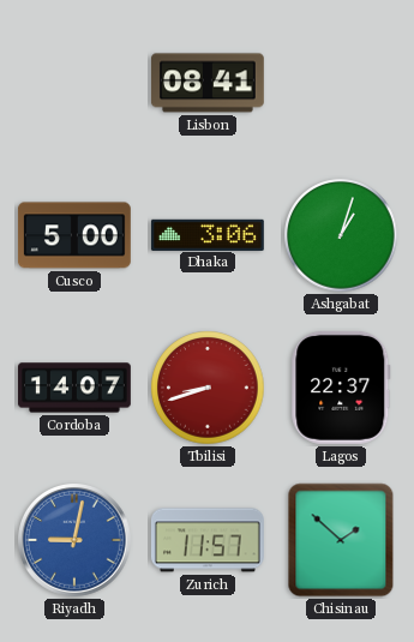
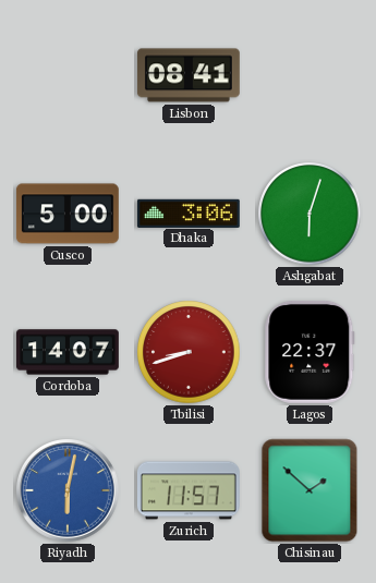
Ashgabat: 1:03 -> 6:03 (310, 214)
Riyadh: 9:02 -> 6:02 (69, 491)
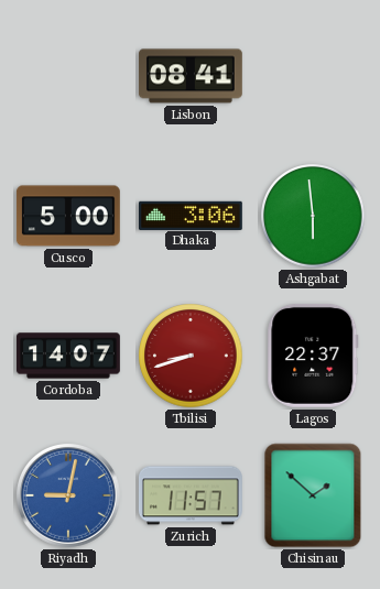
Ashgabat: 6:03 -> 5:59 (313, 216)
Riyadh: 6:02 -> 9:02 (69, 497)
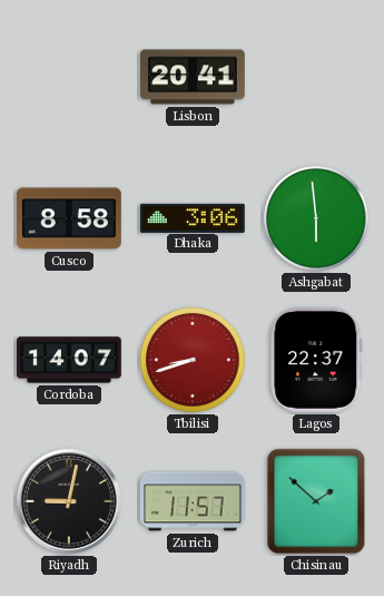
Lisbon: 08:41 -> 20:41 (194, 77)
Cusco: 5:00 -> 8:58 (69, 218)
Riyadh dial: blue -> black (70, 502)
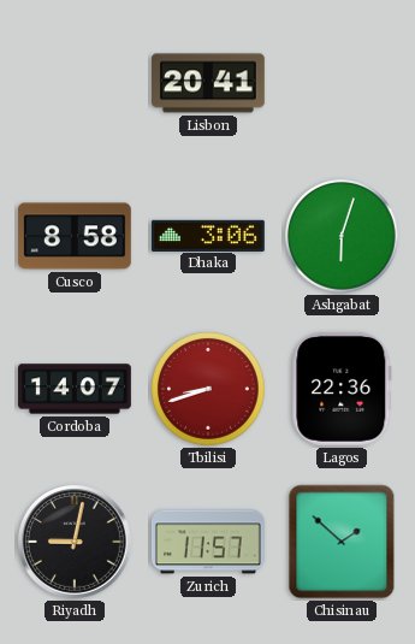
Ashgabat: 5:59 -> 6:03 (342, 236)
Lagos: 22:37 -> 22:36 (342, 389)
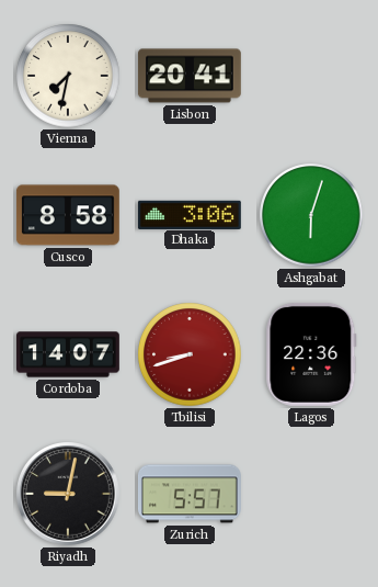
Vienna: none -> 7:32 (68, 76)
Zurich: 11:57 -> 5:57 (190, 494)
Chisinau: 1:52 -> none (342, 542)
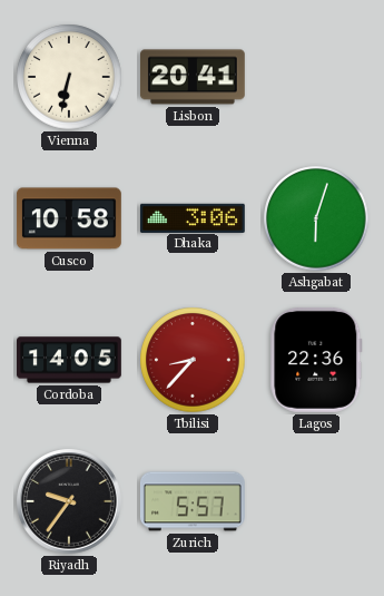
Vienna: 7:32 -> 6:32 (69, 77)
Cusco: 8:58 -> 10:58 (69, 218)
Cordoba: 14:07 -> 14:05 (70, 360)
Tbilisi: 8:42 -> 8:37 (193, 360)
Riyadh: 9:02 -> 9:36 (70, 502)
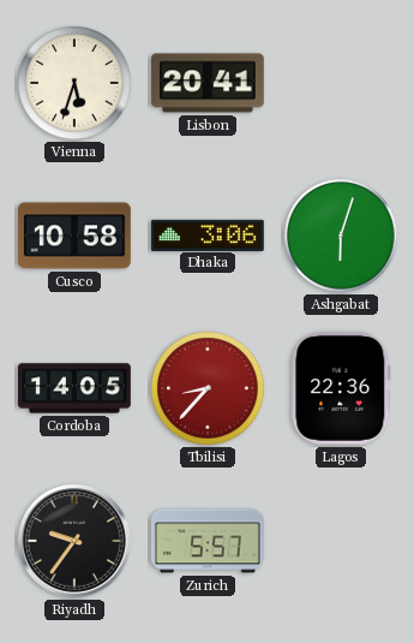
Vienna: 6:32 -> 5:33 (74, 83)
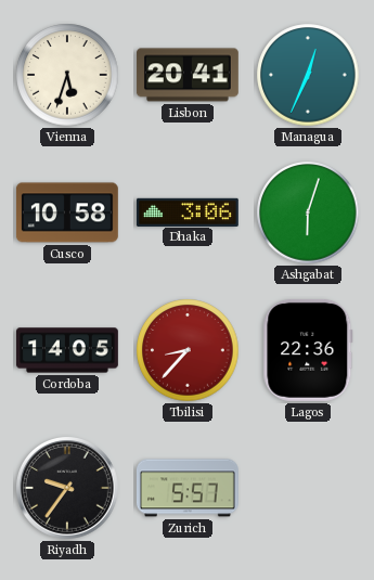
Managua: none -> 12:34 (308, 75)
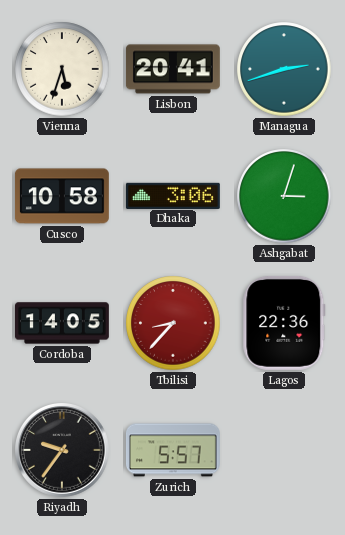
Managua: 12:34 -> 2:42 (284, 69)
Ashgabat: 6:03 -> 3:03 (284, 196)
